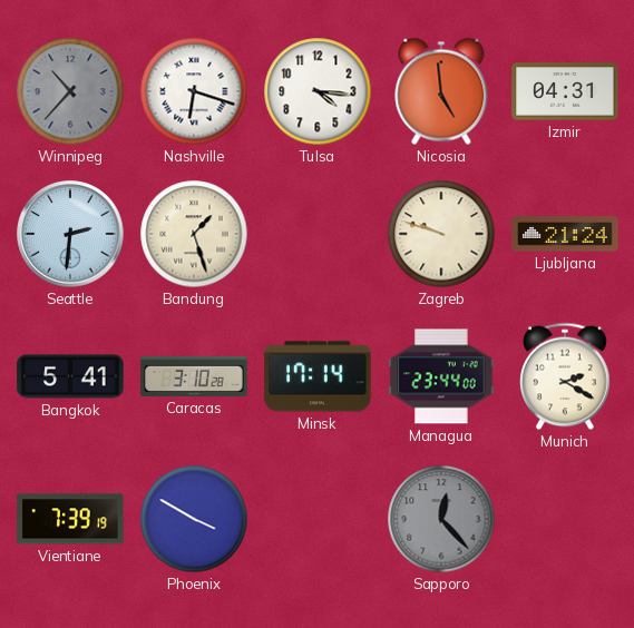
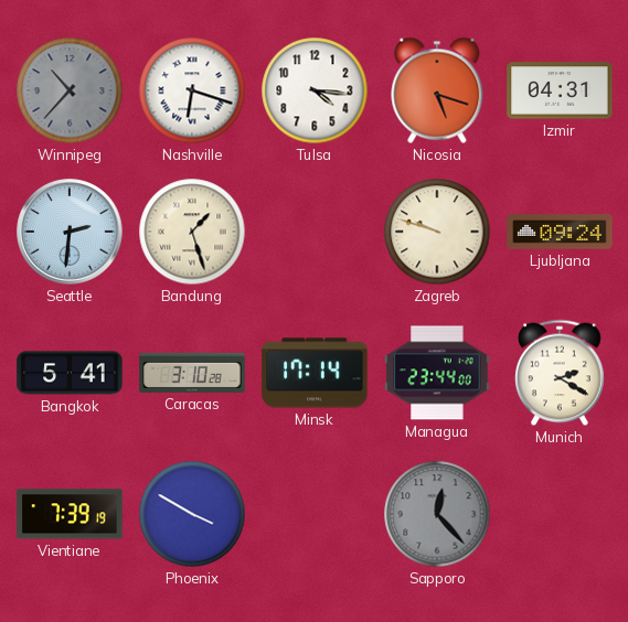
Nicosia: 4:59 -> 5:18 (437, 90)
Ljubljana: 21:24 -> 09:24 (560, 232)
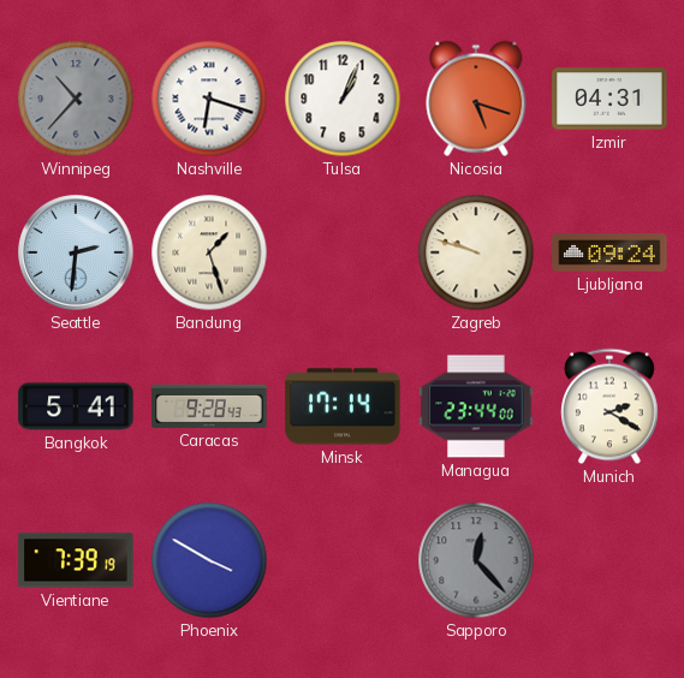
Tulsa: 4:16 -> 1:04 (343, 99)
Caracas: 3:10 -> 9:28 (209, 406)
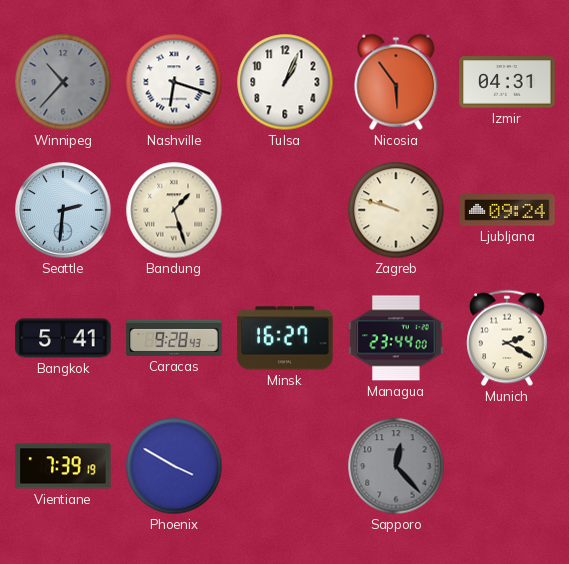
Nicosia: 5:18 -> 5:54 (396, 82)
Minsk: 17:14 -> 16:27 (285, 338)
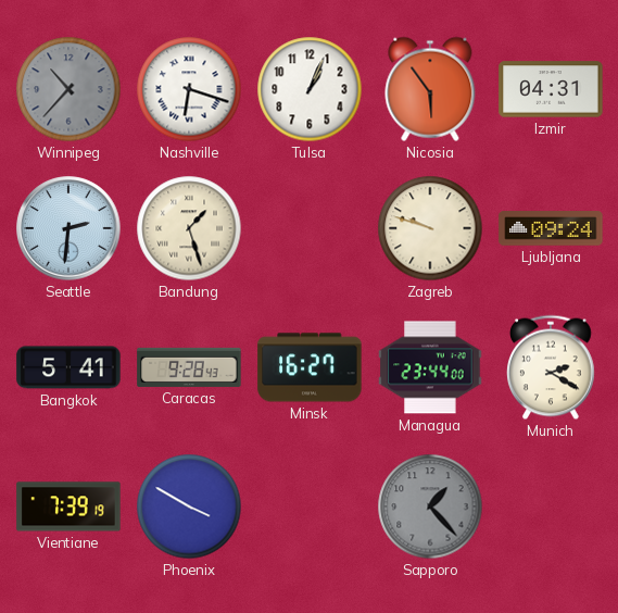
Sapporo: 12:23 -> 1:23 (430, 506)
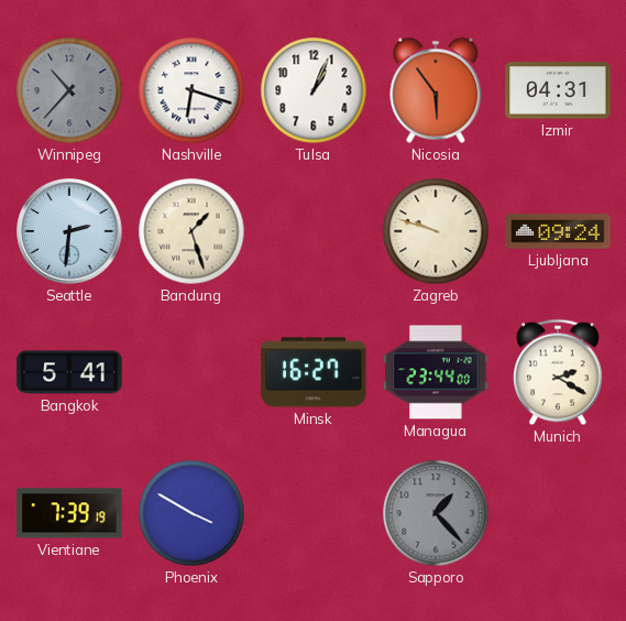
Caracas: 9:28 -> none (189, 367)
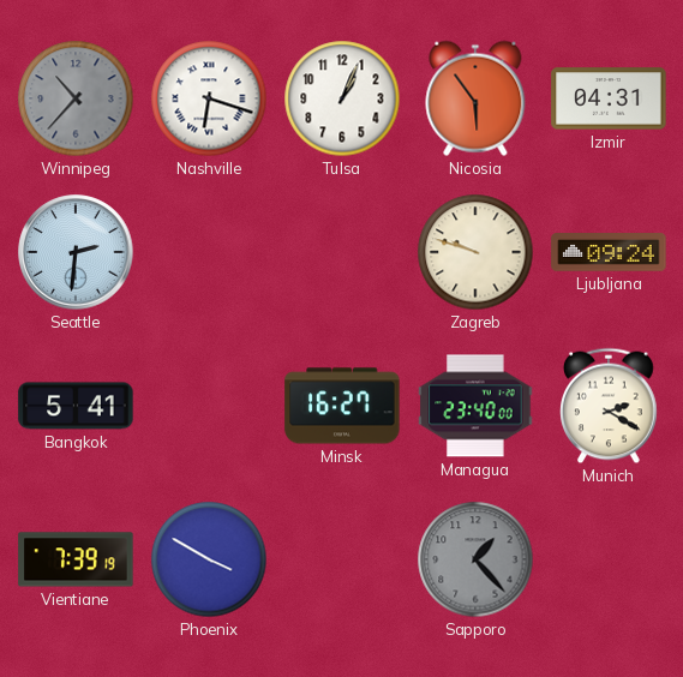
Bandung: 1:27 -> none (191, 231)
Managua: 23:44 -> 23:40 (475, 406)
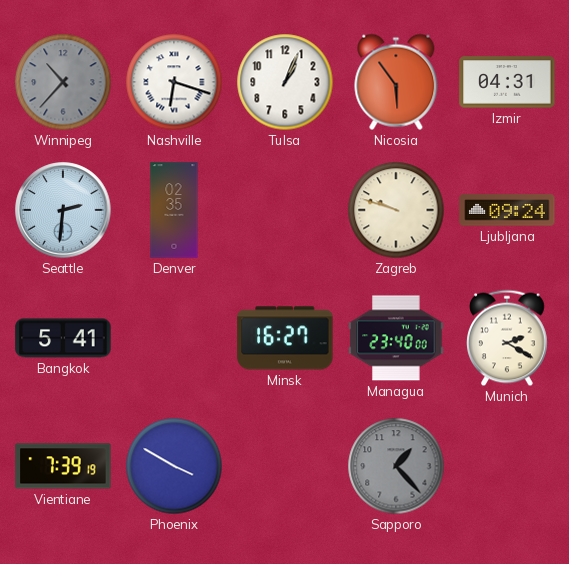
Denver: none -> 02:35 (174, 210)
